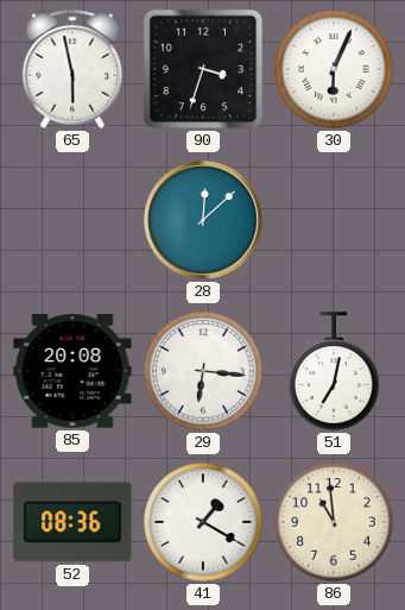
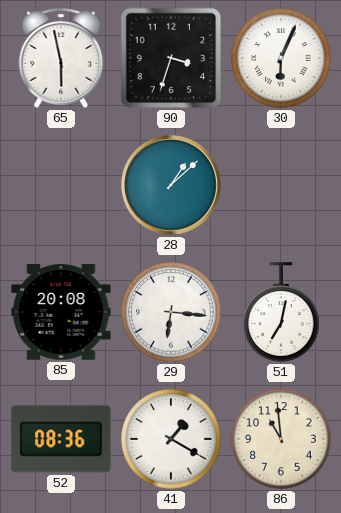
28: 12:08 -> 1:08 (172, 186)
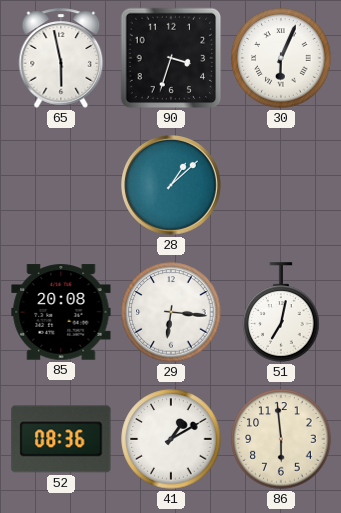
41: 1:20 -> 1:10 (171, 439)
86: 10:59 -> 5:59 (281, 439)
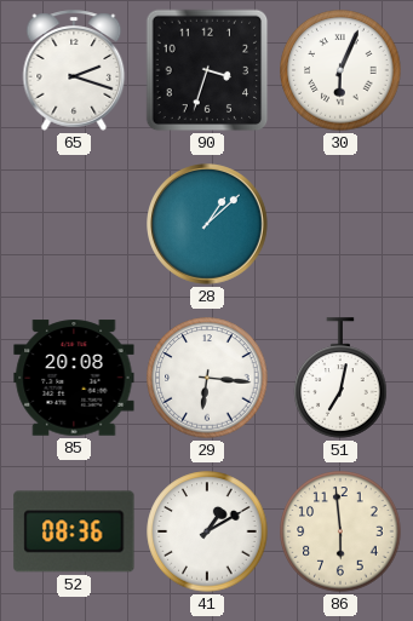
65: 5:58 -> 2:18 (74, 70)
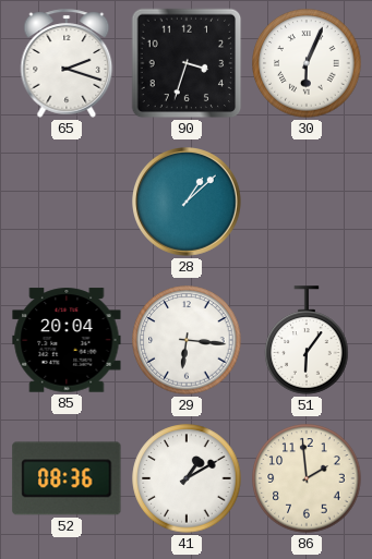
85: 20:08 -> 20:04 (67, 340)
51: 7:02 -> 6:06 (307, 340)
86: 5:59 -> 1:59 (307, 478)
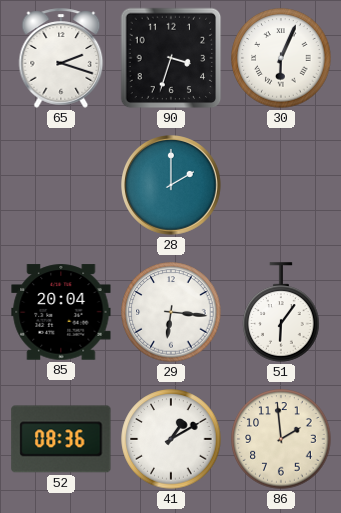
28: 1:08 -> 2:00 (172, 186)
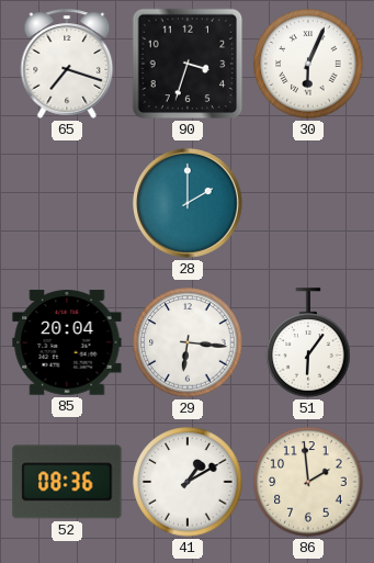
65: 2:18 -> 7:18 (67, 64)
